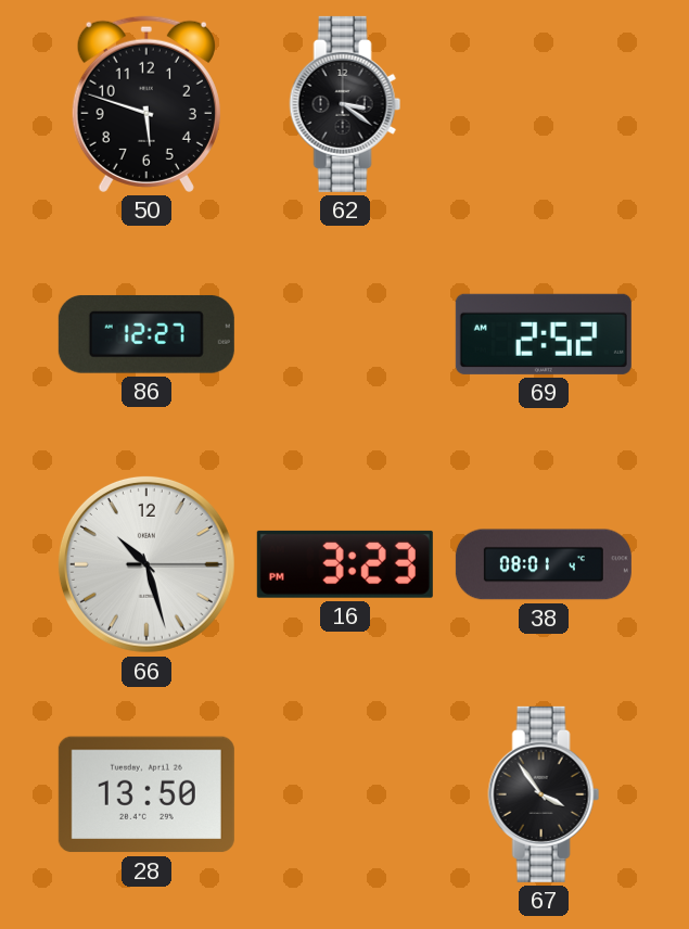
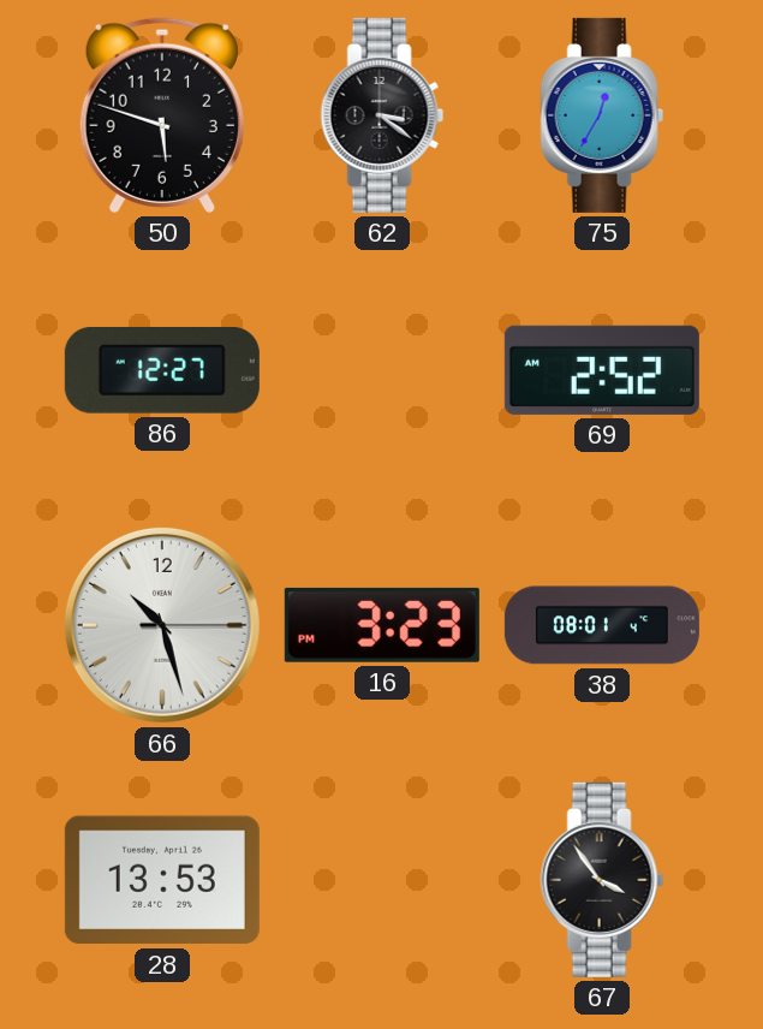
75: none -> 12:35 (602, 115)
28: 13:50 -> 13:53 (162, 880)
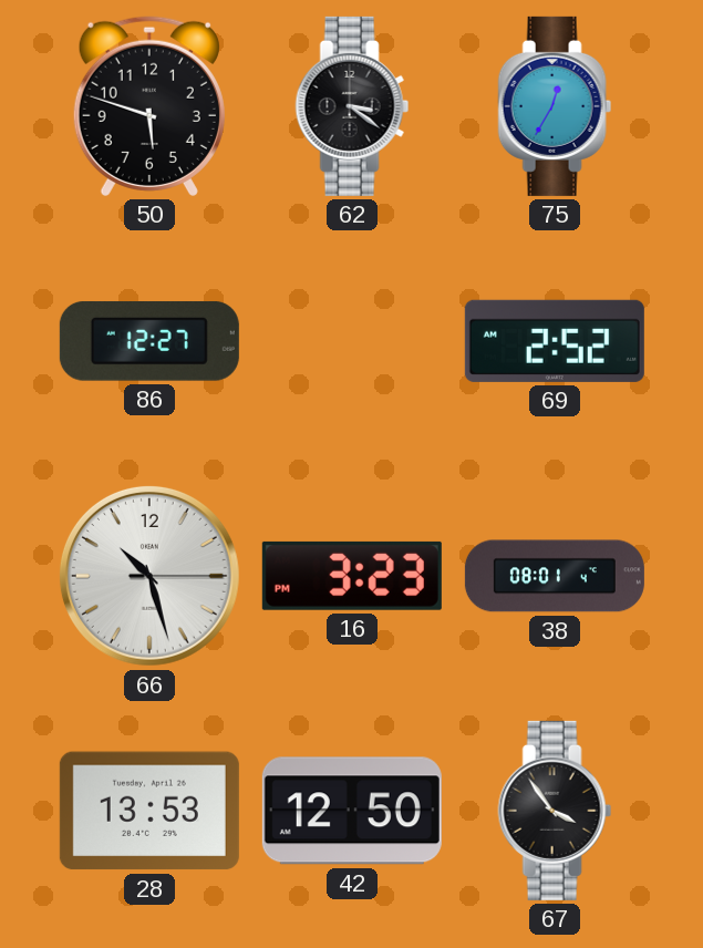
42: none -> 12:50 (352, 811)
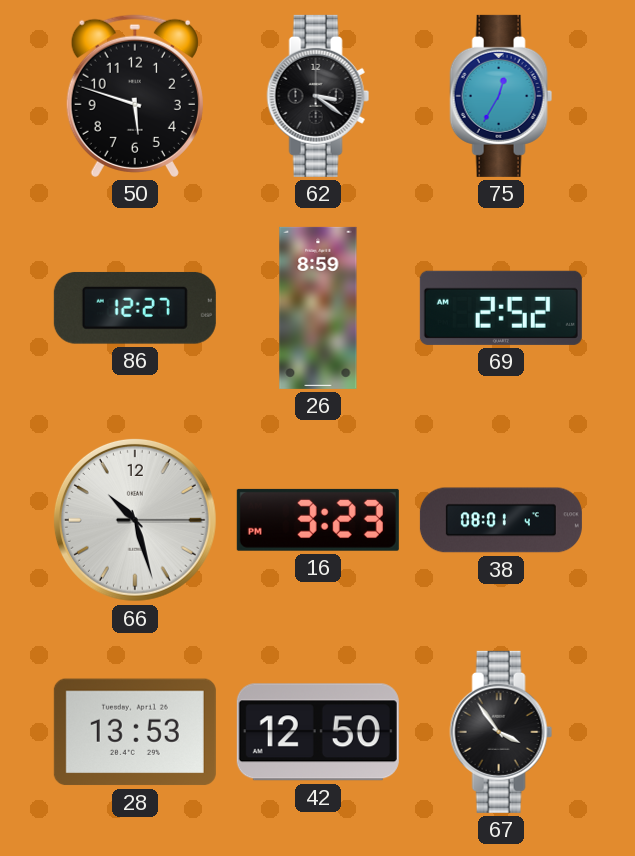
26: none -> 8:59 (318, 308)
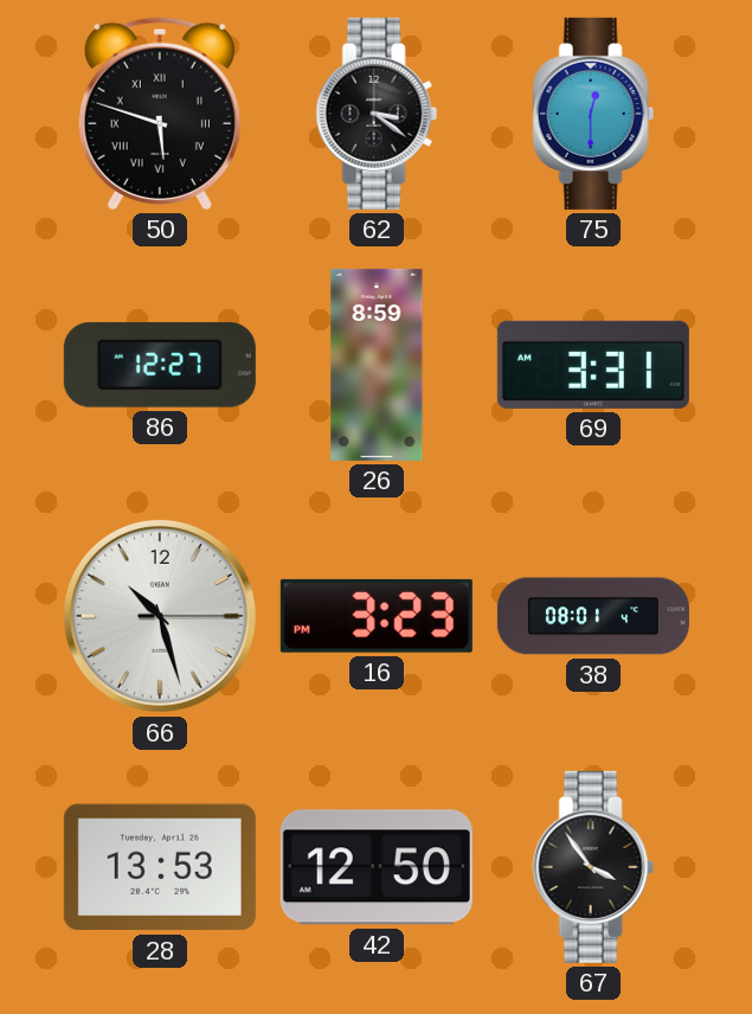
50 numerals: Arabic -> Roman (160, 114)
75: 12:35 -> 12:30 (593, 114)
69: 2:52 -> 3:31 (593, 365)
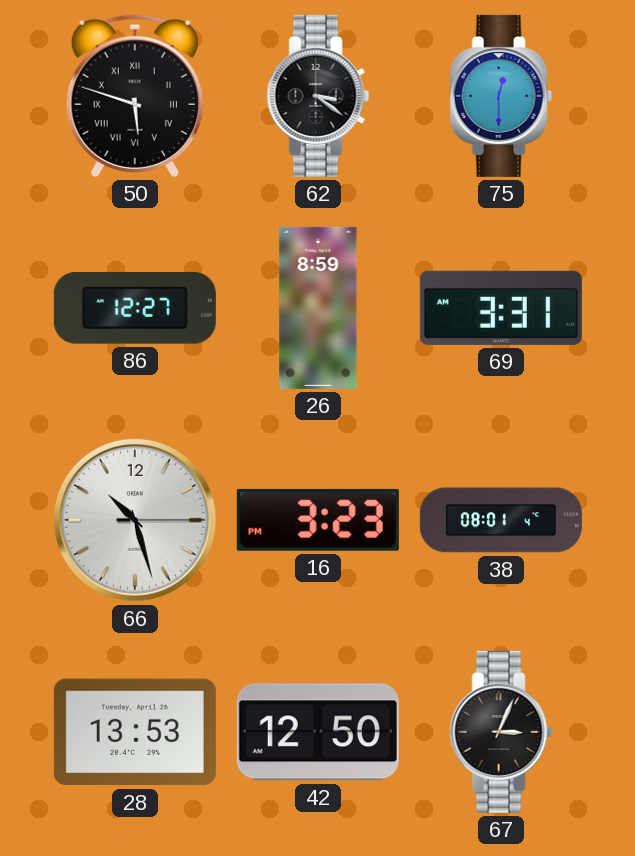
67: 3:54 -> 3:04 (501, 732)
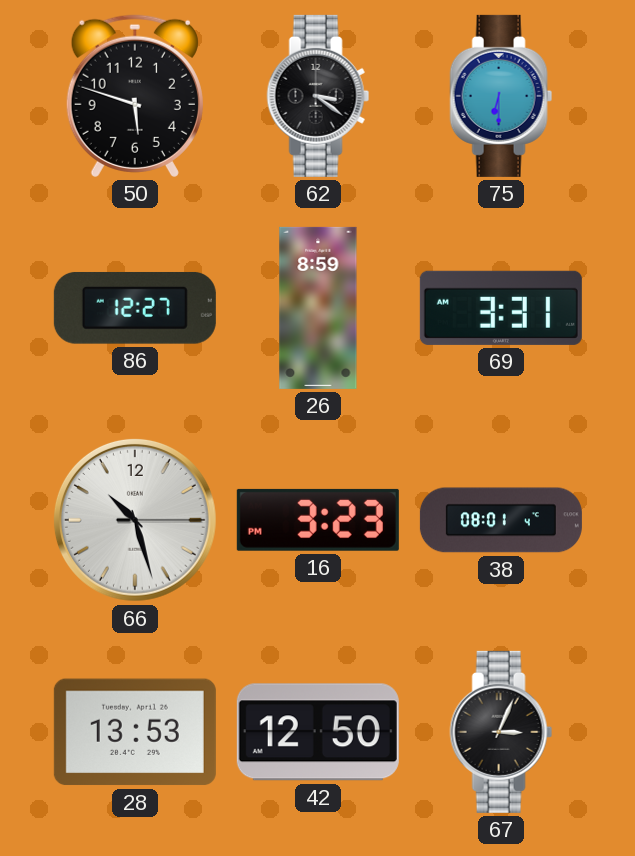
50 numerals: Roman -> Arabic (135, 96)
75: 12:30 -> 6:30 (501, 96)
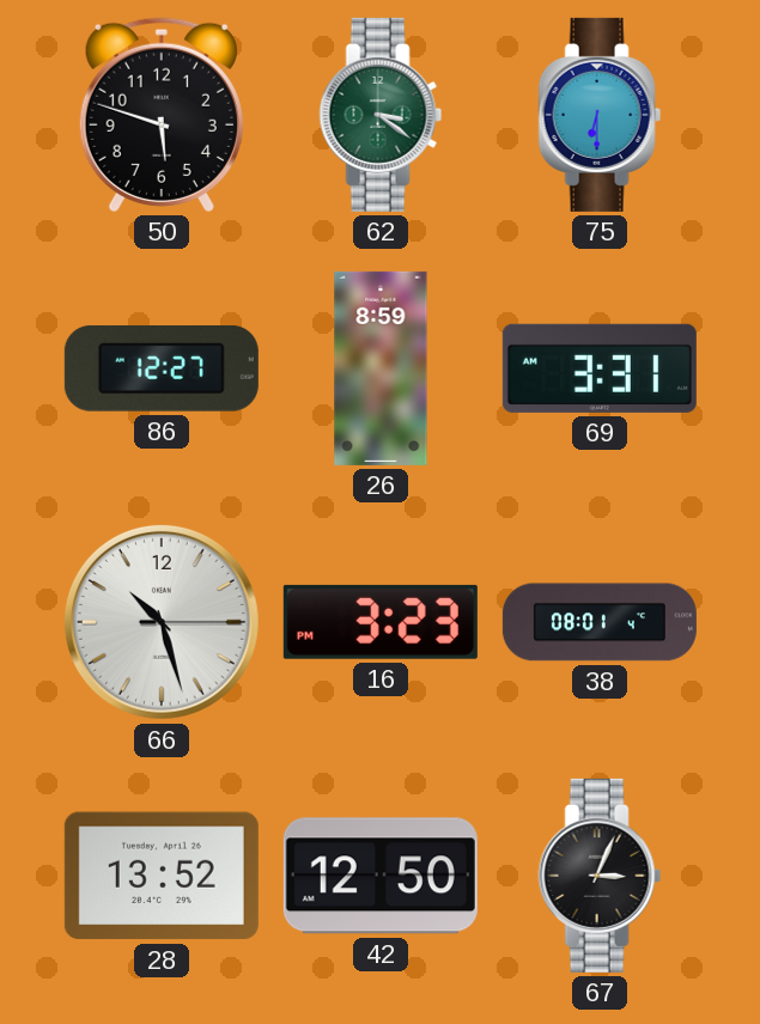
62 dial: black -> green (381, 115)
28: 13:53 -> 13:52 (162, 876)
